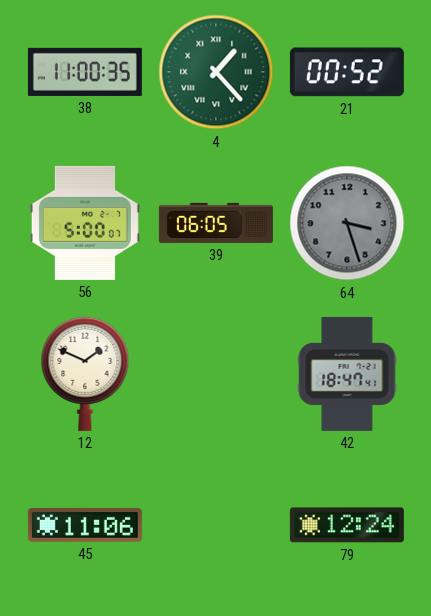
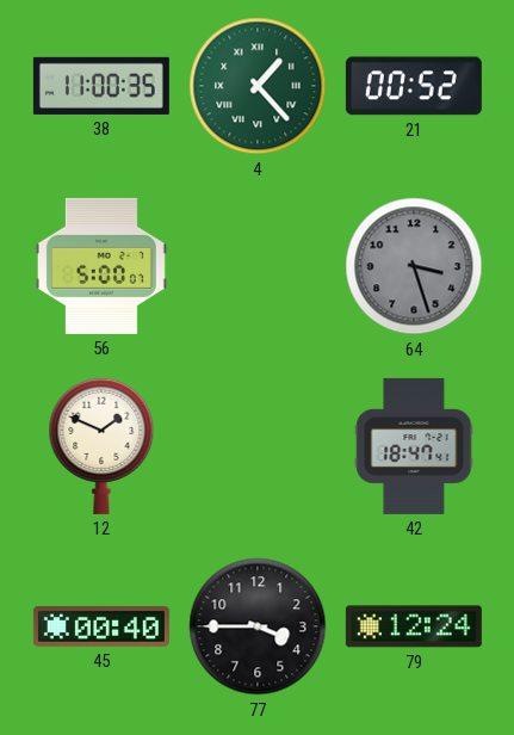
39: 06:05 -> none (216, 223)
45: 11:06 -> 00:40 (101, 628)
77: none -> 3:45 (258, 626)
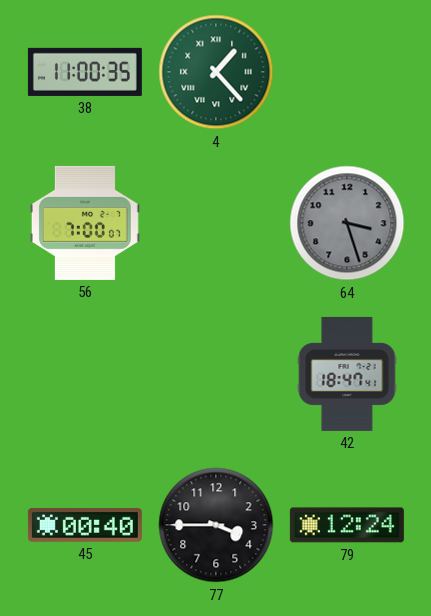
21: 00:52 -> none (414, 86)
56: 5:00 -> 7:00 (85, 223)
12: 1:49 -> none (101, 446)
